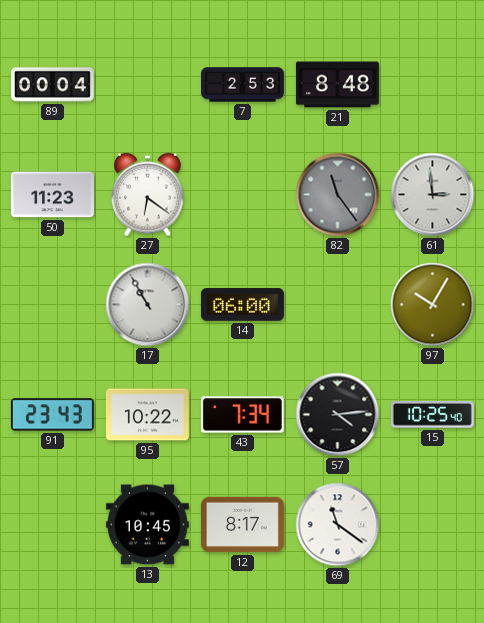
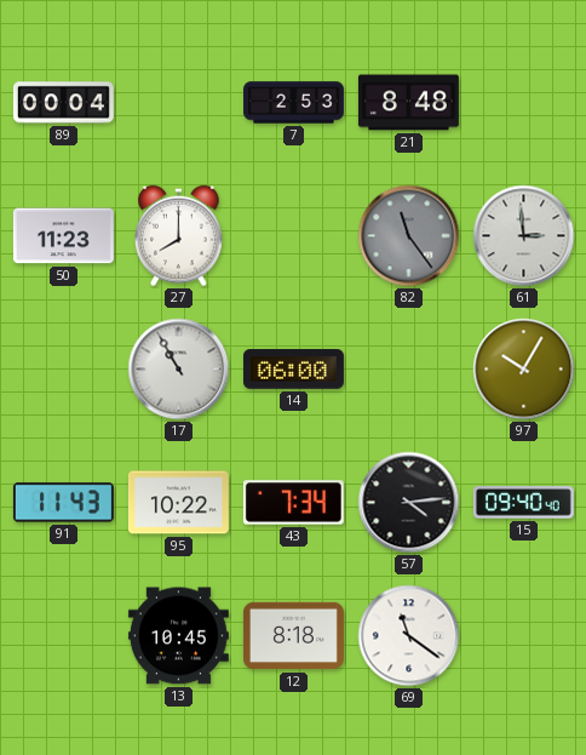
27: 6:21 -> 8:00 (179, 236)
91: 23:43 -> 11:43 (63, 503)
15: 10:25 -> 09:40 (523, 503)
12: 8:17 -> 8:18 (293, 636)
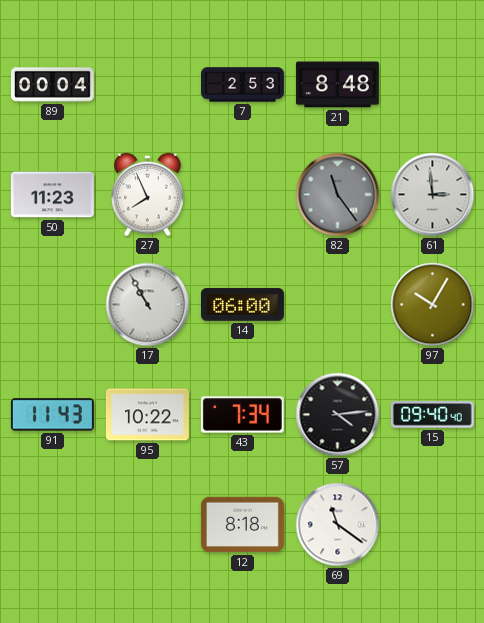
27: 8:00 -> 7:56 (148, 195)
13: 10:45 -> none (178, 636)
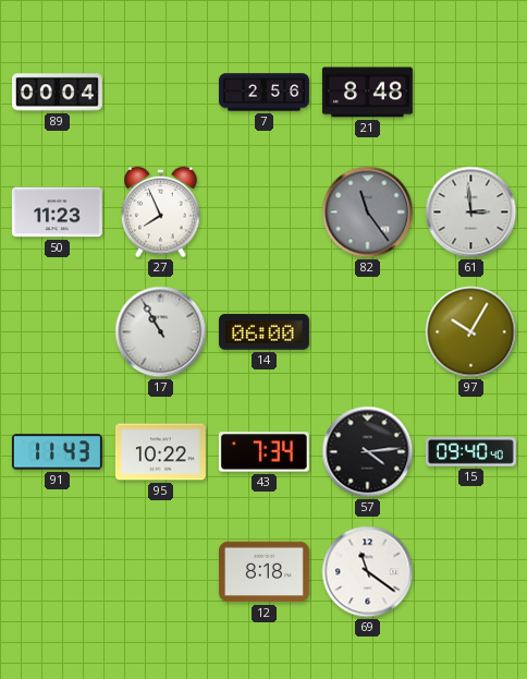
7: 2:53 -> 2:56 (265, 93)
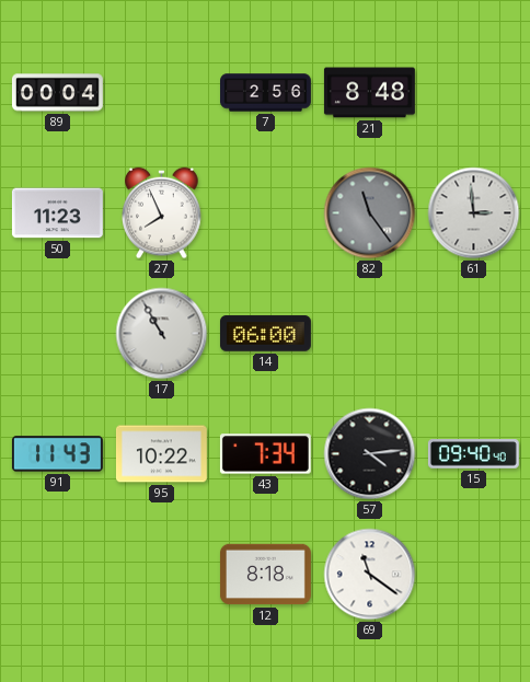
97: 10:05 -> none (471, 332)
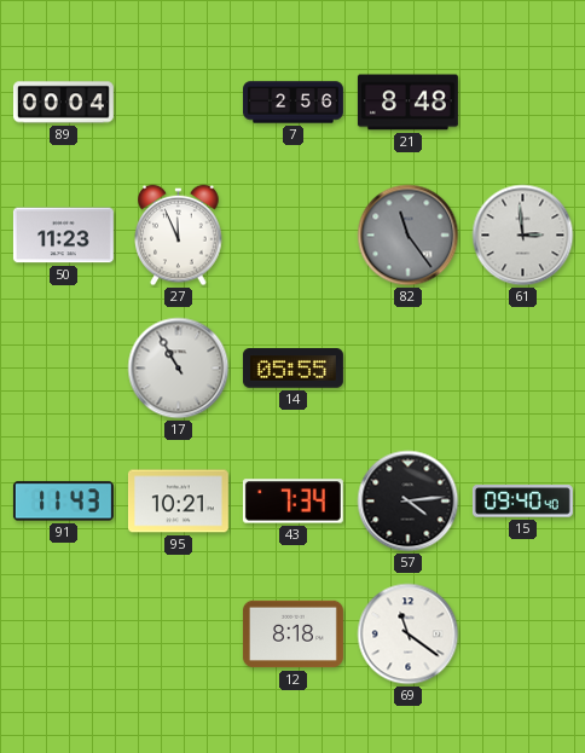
27: 7:56 -> 11:56 (179, 236)
14: 06:00 -> 05:55 (292, 369)
95: 10:22 -> 10:21 (178, 502)
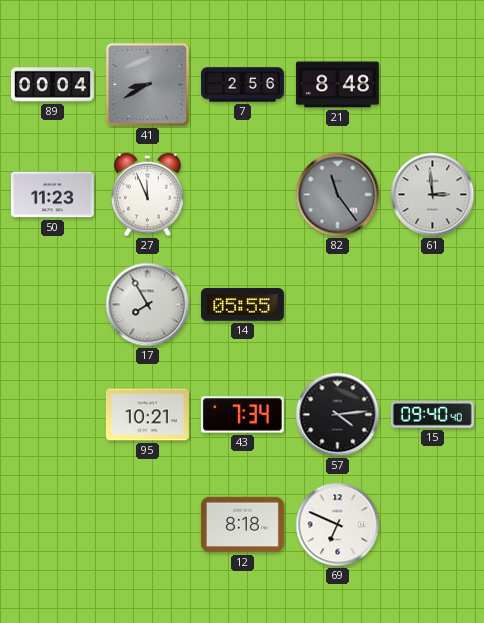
41: none -> 8:40 (148, 85)
17: 10:55 -> 7:55 (148, 305)
91: 11:43 -> none (63, 502)
69: 11:21 -> 6:49 (338, 525)
